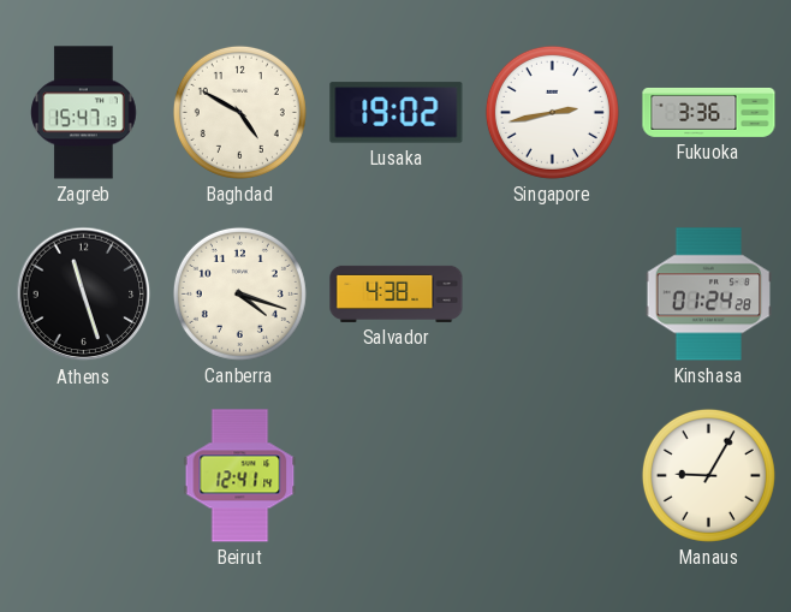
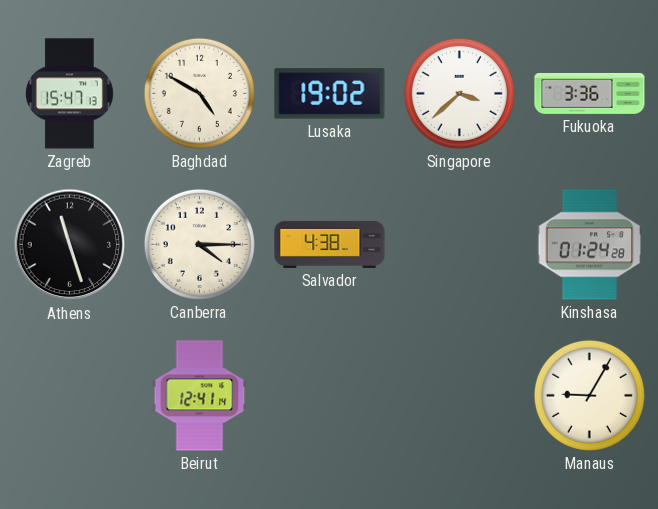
Singapore: 2:43 -> 3:38 (459, 93)
Canberra: 4:18 -> 4:15 (199, 244)
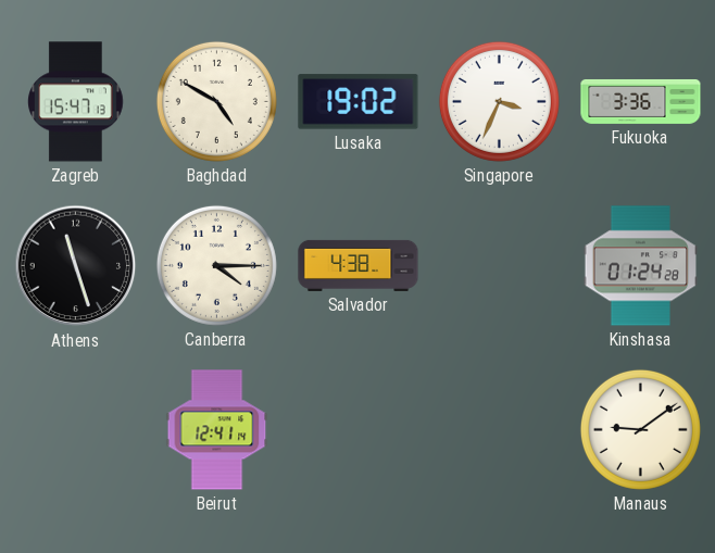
Singapore: 3:38 -> 3:34 (499, 101)
Manaus: 9:05 -> 9:09 (640, 429)
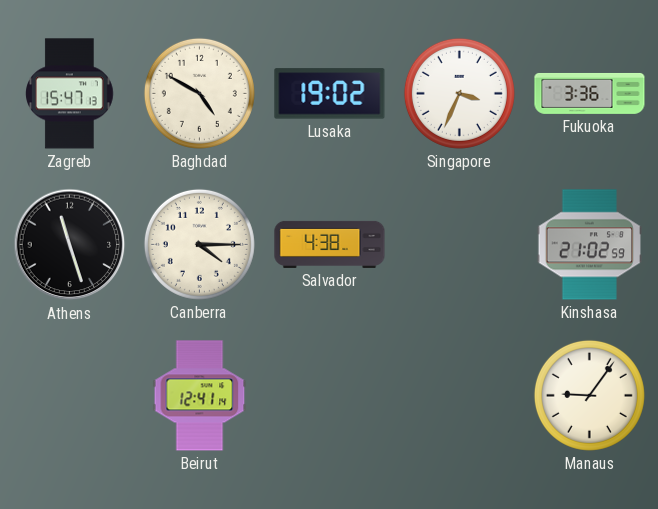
Kinshasa: 01:24 -> 21:02 (590, 245)
Manaus: 9:09 -> 9:06 (589, 395)
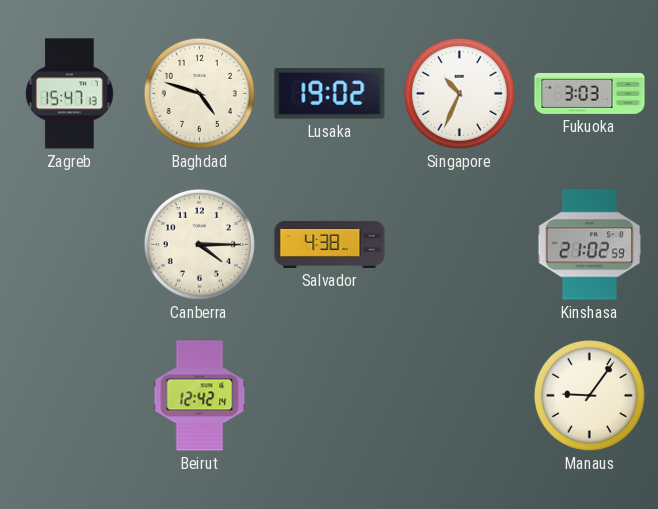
Baghdad: 4:50 -> 4:48 (199, 93)
Singapore: 3:34 -> 10:34 (459, 93)
Fukuoka: 3:36 -> 3:03 (590, 93)
Athens: 11:27 -> none (70, 245)
Beirut: 12:41 -> 12:42 (200, 396)
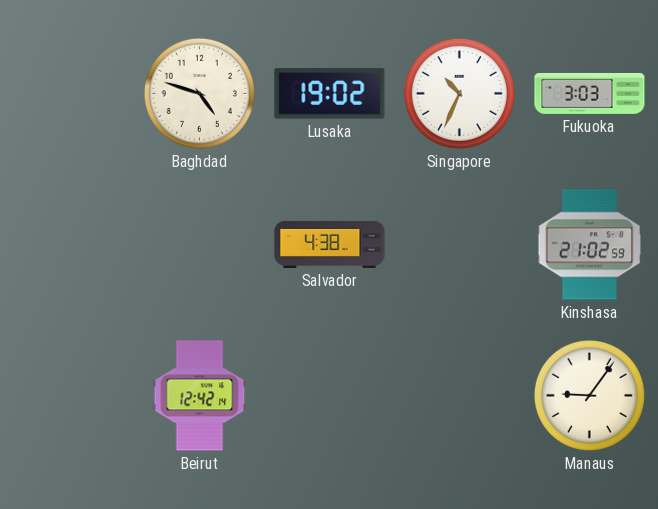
Zagreb: 15:47 -> none (70, 94)
Canberra: 4:15 -> none (199, 244)
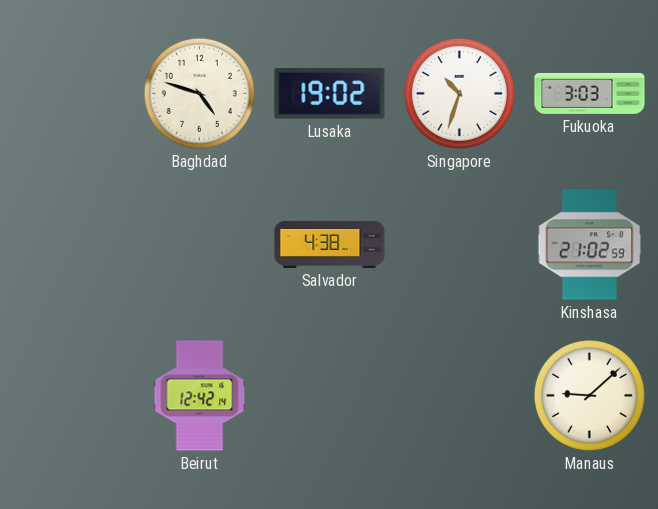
Singapore: 10:34 -> 10:33 (459, 93)
Manaus: 9:06 -> 9:08 (589, 395)
